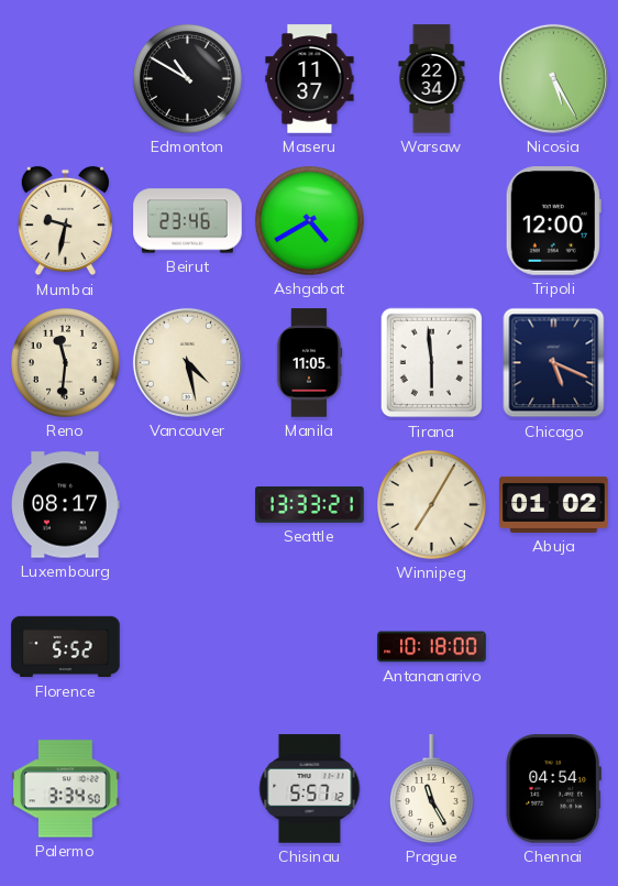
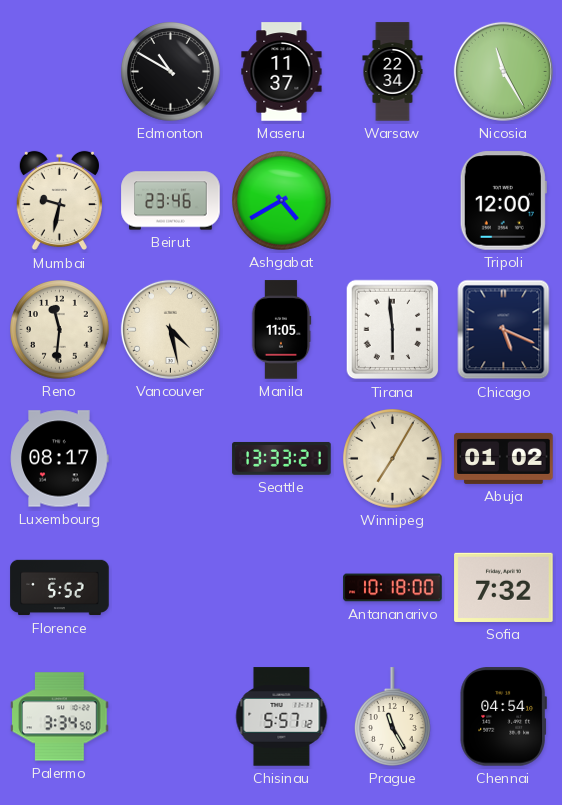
Nicosia: 5:25 -> 11:25 (503, 71)
Sofia: none -> 7:32 (504, 587)
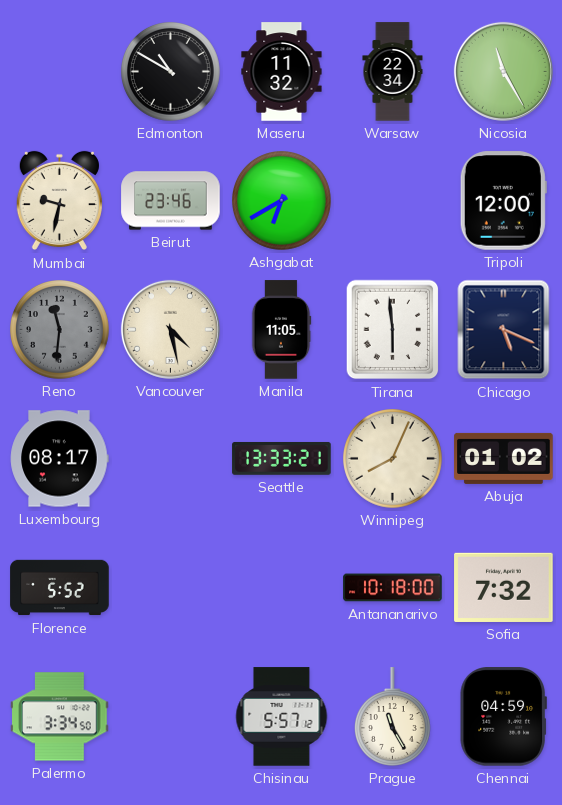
Maseru: 11:37 -> 11:32 (282, 72)
Ashgabat: 4:40 -> 6:40 (282, 201)
Reno dial: cream -> grey (60, 330)
Winnipeg: 7:05 -> 8:04 (393, 459)
Chennai: 04:54 -> 04:59 (503, 717)
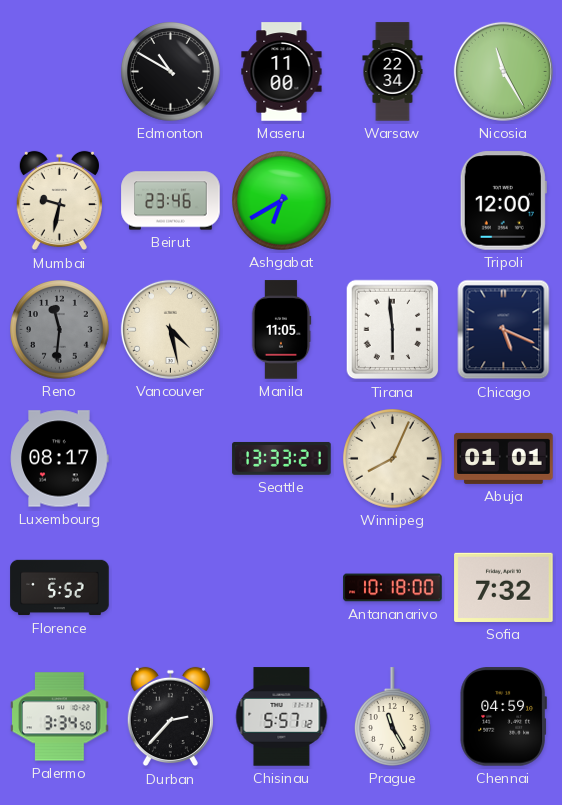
Maseru: 11:32 -> 11:00 (282, 72)
Abuja: 01:02 -> 01:01 (504, 458)
Durban: none -> 2:37 (170, 717)
